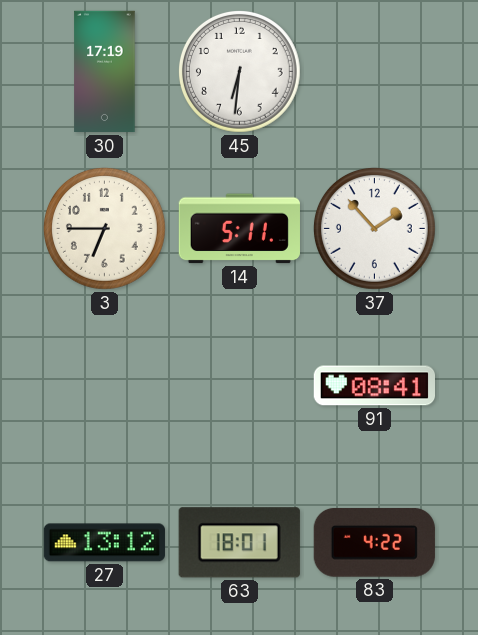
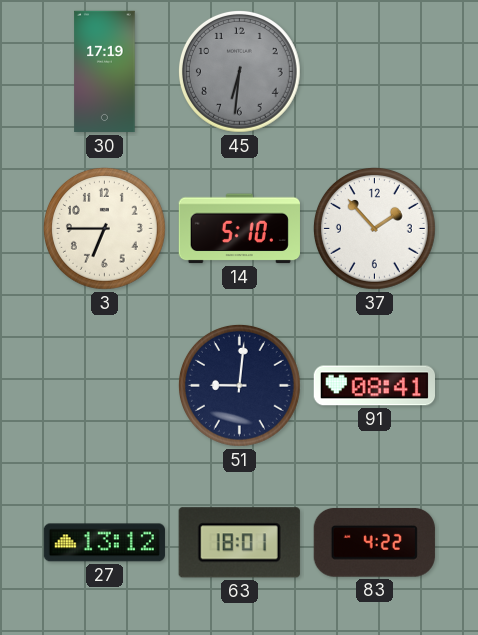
45 dial: white -> grey (239, 71)
14: 5:11 -> 5:10 (239, 229)
51: none -> 9:01 (239, 385)
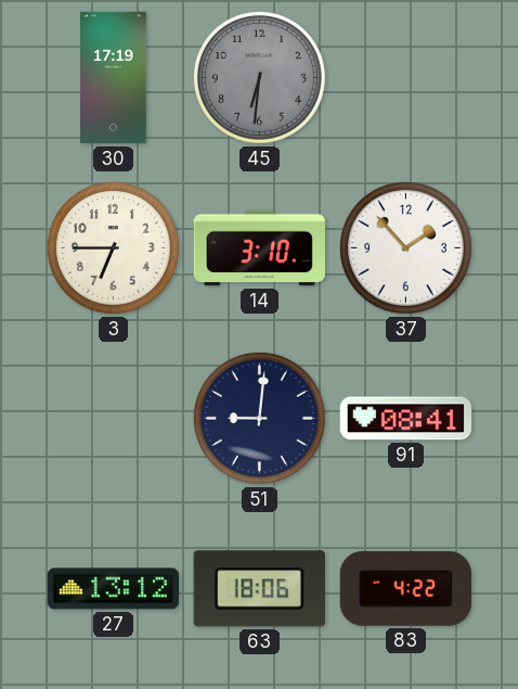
14: 5:10 -> 3:10 (259, 248)
63: 18:01 -> 18:06 (259, 589)
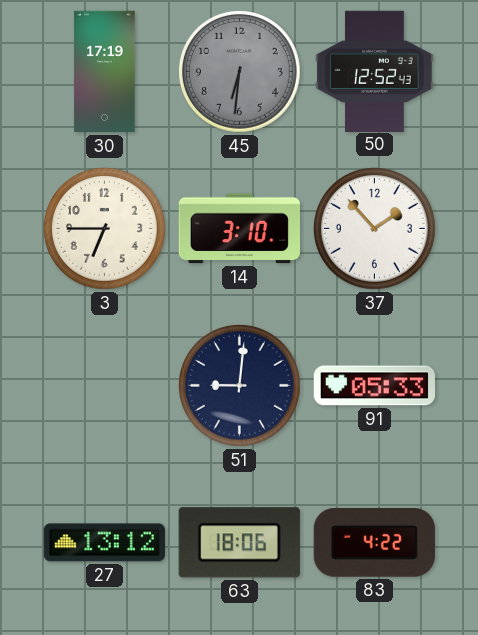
50: none -> 12:52 (375, 71)
91: 08:41 -> 05:33 (374, 386)
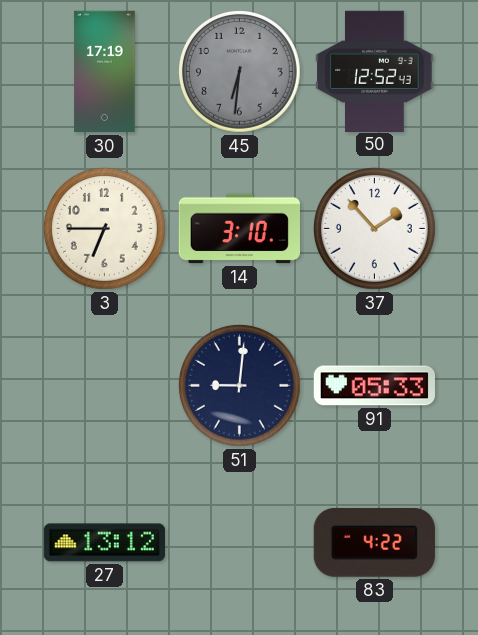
63: 18:06 -> none (239, 543)
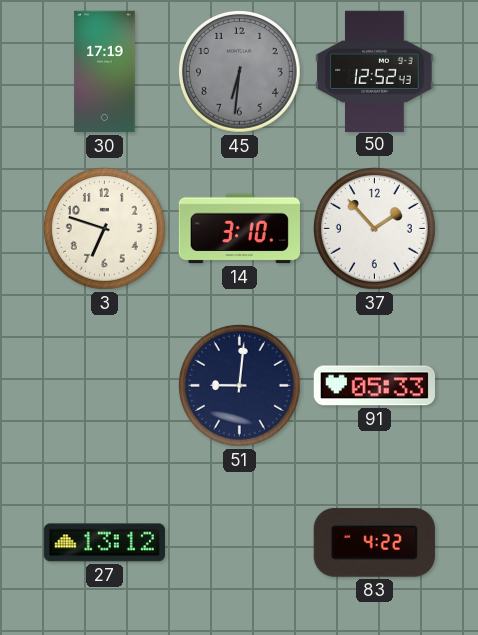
3: 6:45 -> 6:48 (104, 228)
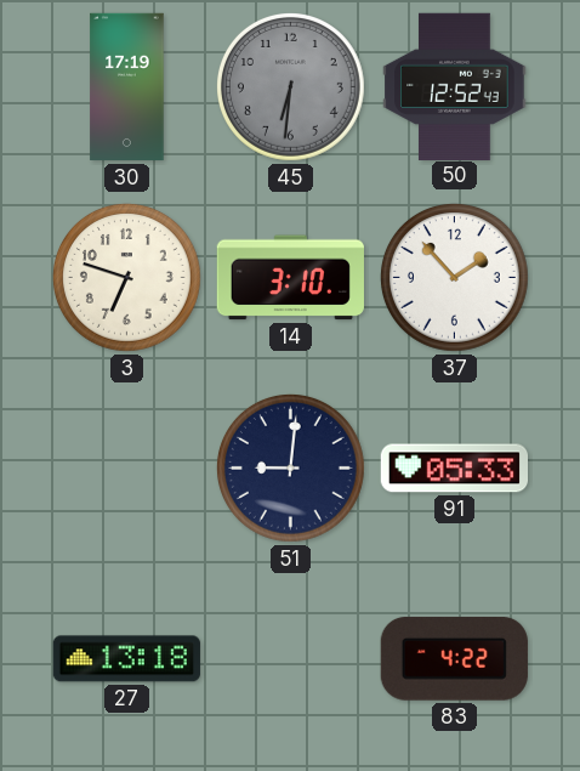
27: 13:12 -> 13:18 (126, 659)
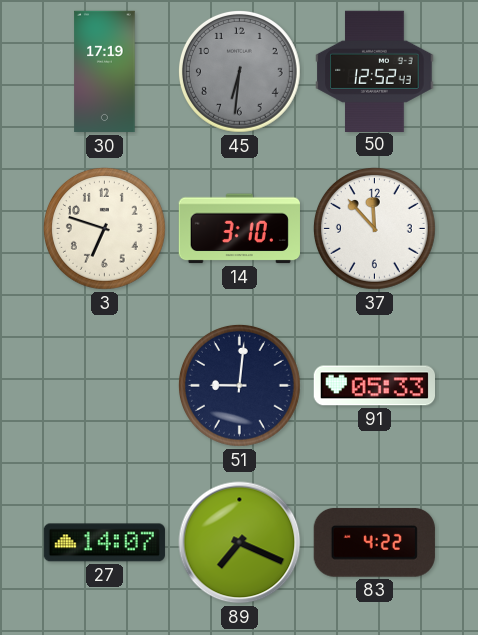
37: 1:53 -> 11:53 (374, 228)
27: 13:18 -> 14:07 (104, 543)
89: none -> 7:19 (240, 543)
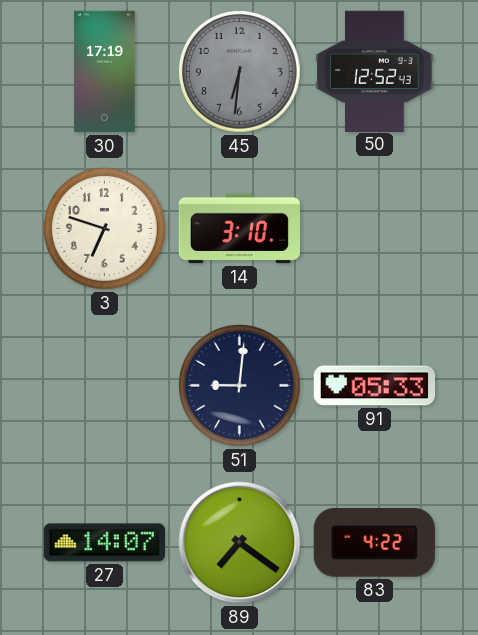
37: 11:53 -> none (374, 228)
89: 7:19 -> 7:21 (240, 543)
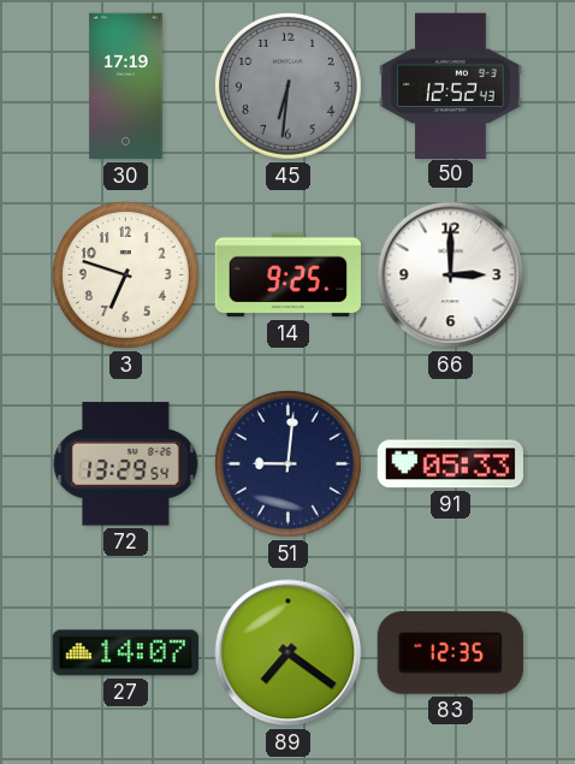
14: 3:10 -> 9:25 (287, 276)
66: none -> 3:00 (451, 276)
72: none -> 13:29 (126, 464)
83: 4:22 -> 12:35 (450, 652)
